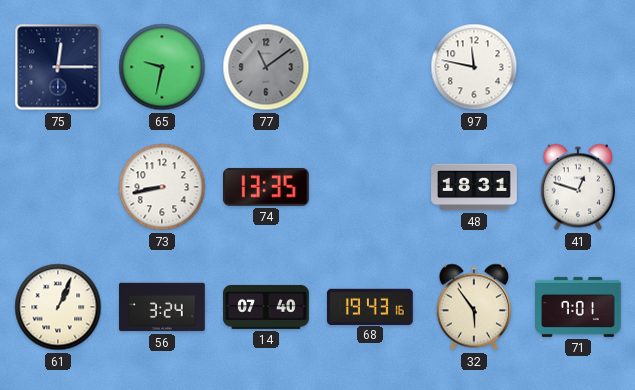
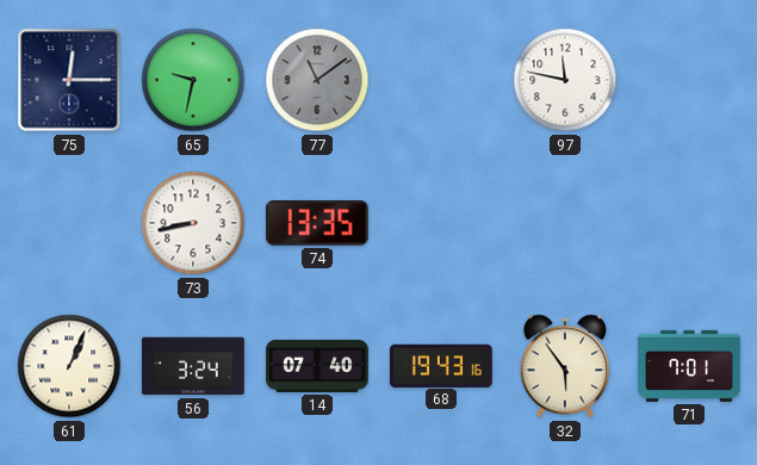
48: 18:31 -> none (474, 187)
41: 12:48 -> none (577, 187)
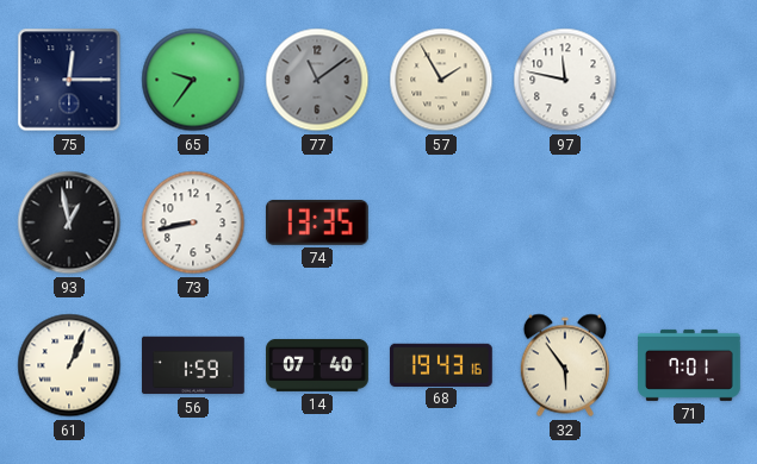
65: 9:32 -> 9:36 (193, 80)
57: none -> 1:55 (441, 80)
93: none -> 12:58 (69, 222)
56: 3:24 -> 1:59 (194, 365)
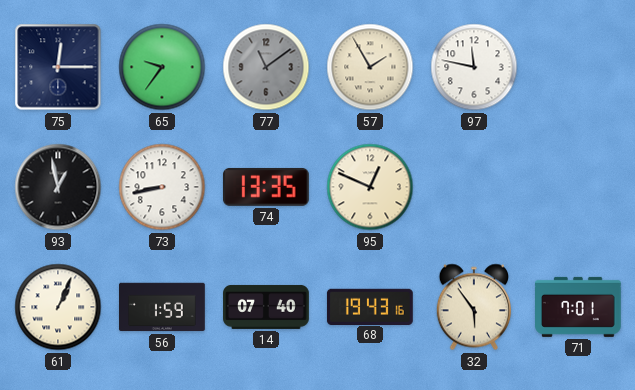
95: none -> 12:49 (370, 187)
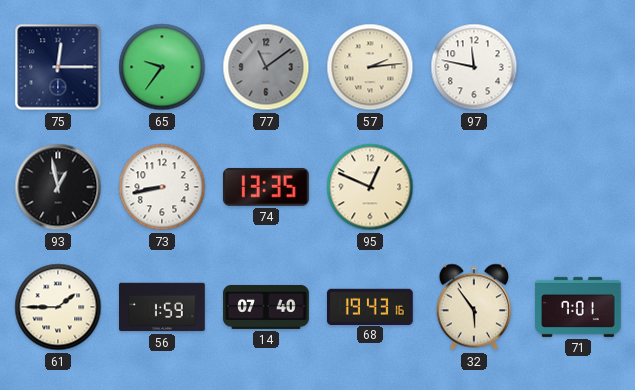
57: 1:55 -> 2:14 (370, 67)
61: 1:04 -> 1:45 (58, 307)
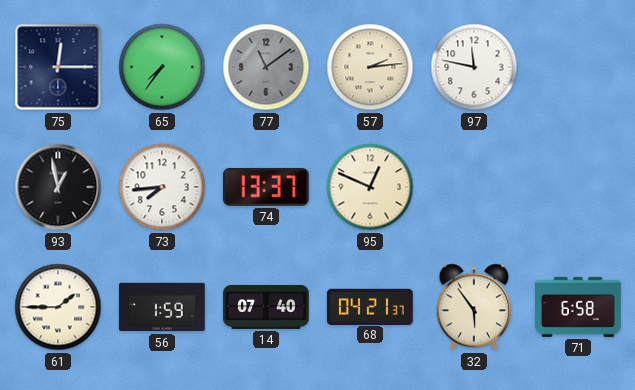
65: 9:36 -> 7:36 (162, 67)
73: 8:43 -> 7:44 (162, 187)
74: 13:35 -> 13:37 (266, 187)
68: 19:43 -> 04:21 (370, 306)
71: 7:01 -> 6:58 (579, 307)
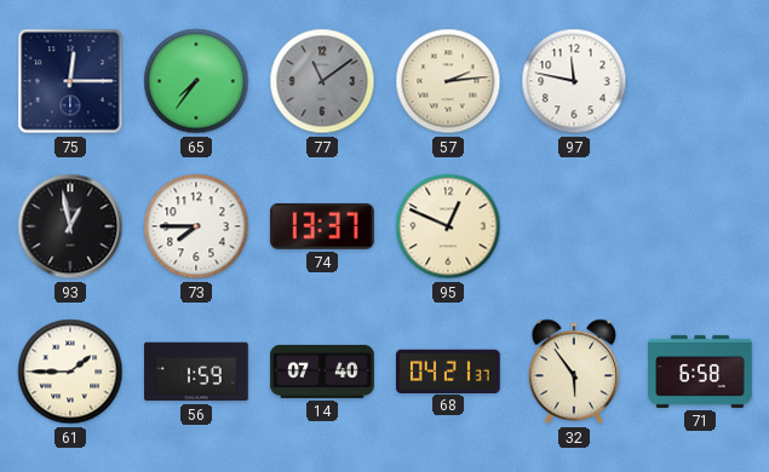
73: 7:44 -> 7:45 (196, 226)
